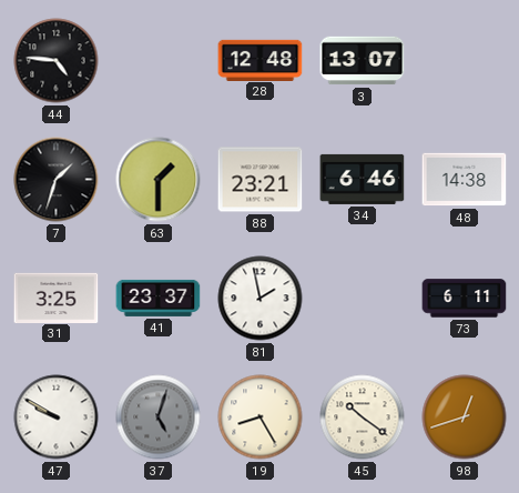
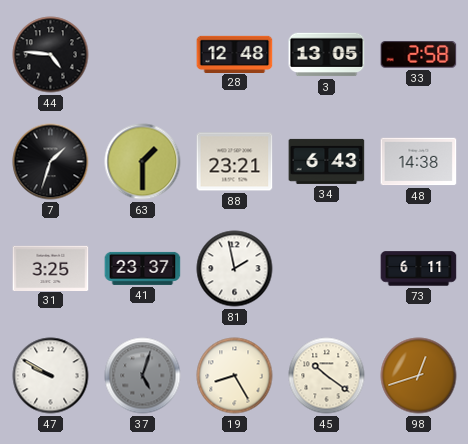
3: 13:07 -> 13:05 (327, 55)
33: none -> 2:58 (419, 55)
34: 6:46 -> 6:43 (327, 161)
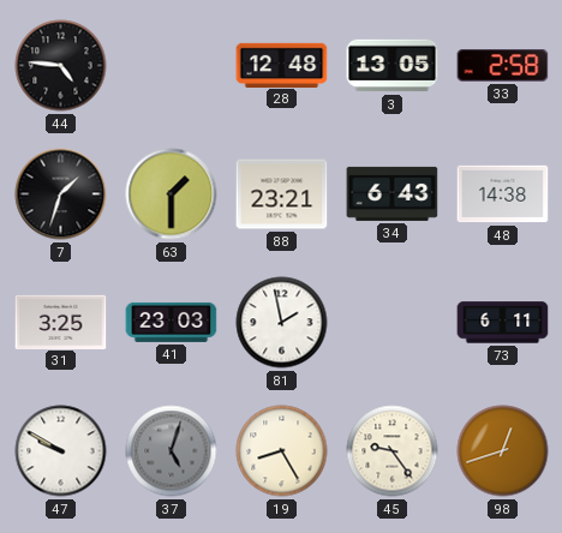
41: 23:37 -> 23:03 (172, 322)
45: 10:21 -> 9:24 (393, 451)
